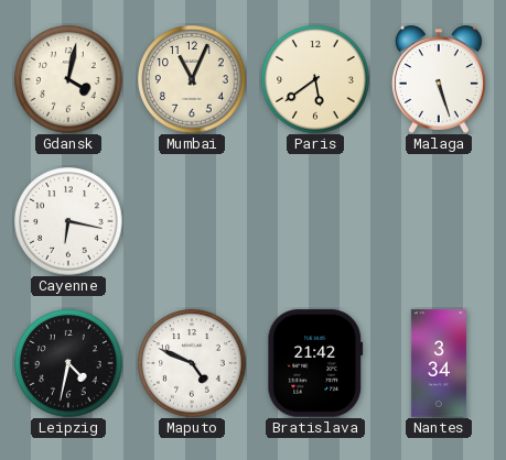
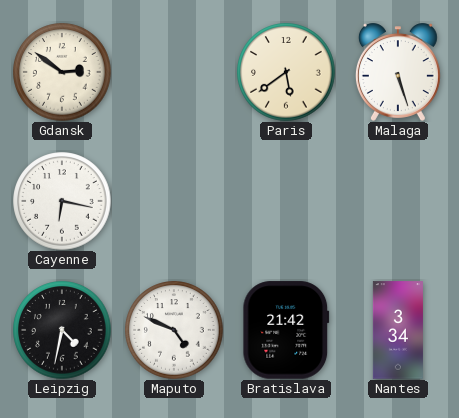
Gdansk: 4:02 -> 2:51 (62, 72)
Mumbai: 11:04 -> none (192, 79)
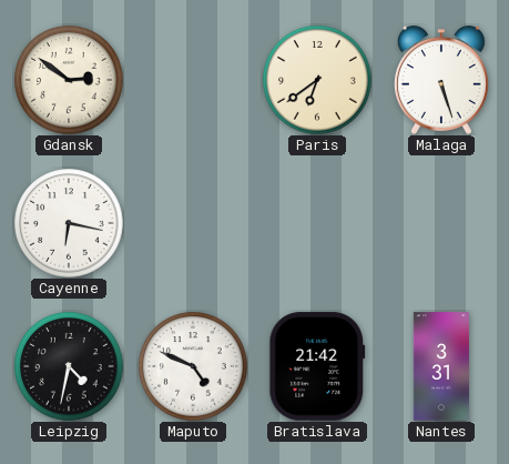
Paris: 5:39 -> 6:39 (317, 80)
Nantes: 3:34 -> 3:31 (441, 366)
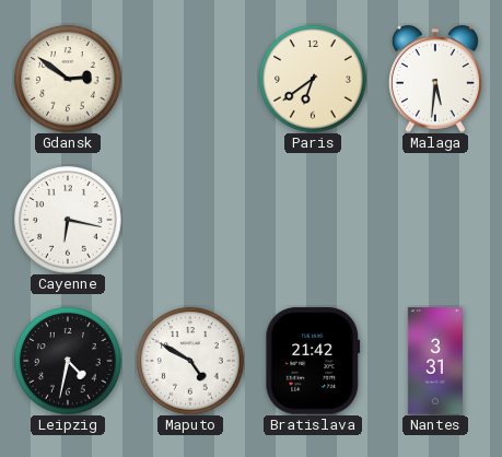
Malaga: 5:27 -> 5:31 (435, 79)
Maputo: 4:49 -> 4:50 (190, 361)
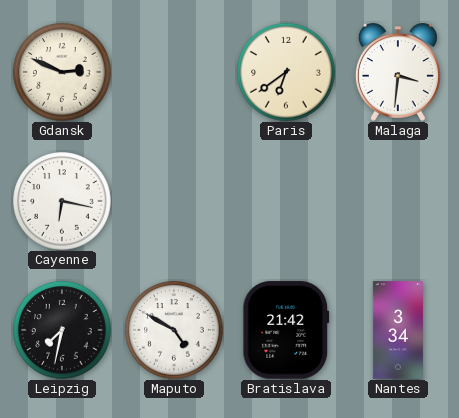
Gdansk: 2:51 -> 2:49 (62, 72)
Malaga: 5:31 -> 3:31 (398, 72)
Leipzig: 4:32 -> 7:32 (62, 330)
Nantes: 3:31 -> 3:34 (398, 330)
